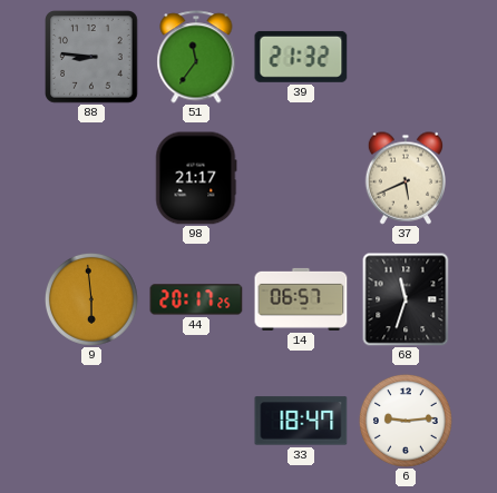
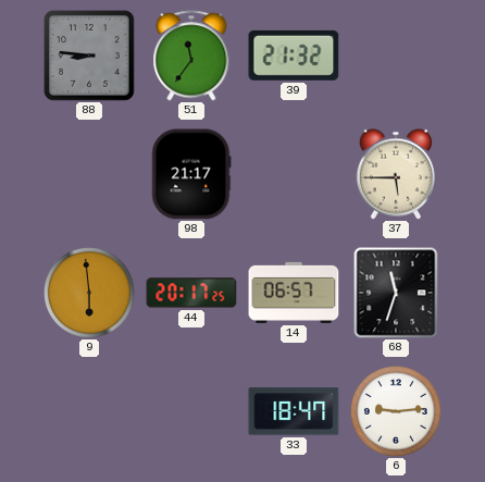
37: 5:41 -> 5:45 (395, 174)
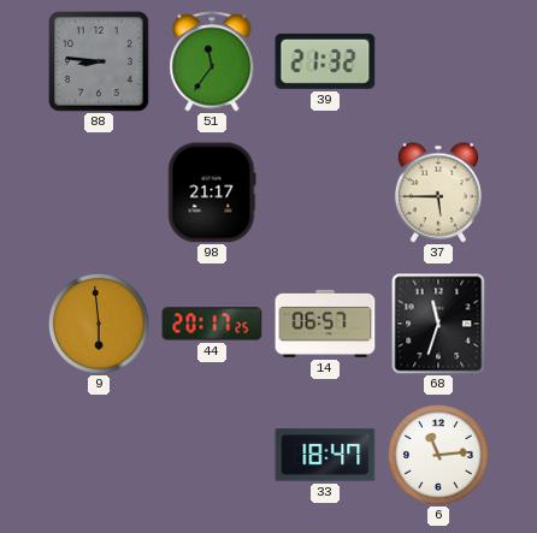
6: 9:14 -> 11:14 (438, 455)
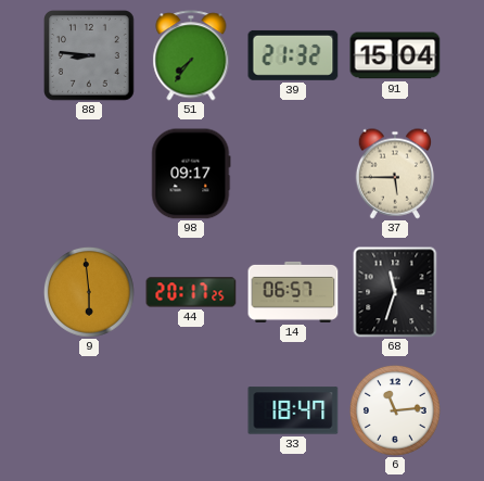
51: 11:36 -> 7:36 (191, 55)
91: none -> 15:04 (395, 55)
98: 21:17 -> 09:17 (191, 174)
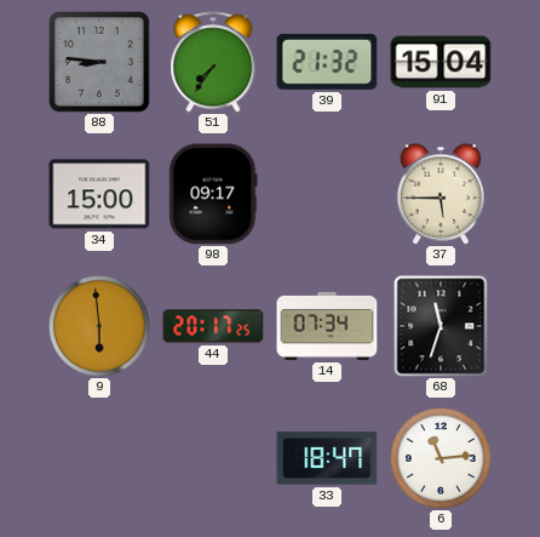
34: none -> 15:00 (99, 194)
14: 06:57 -> 07:34 (327, 326)
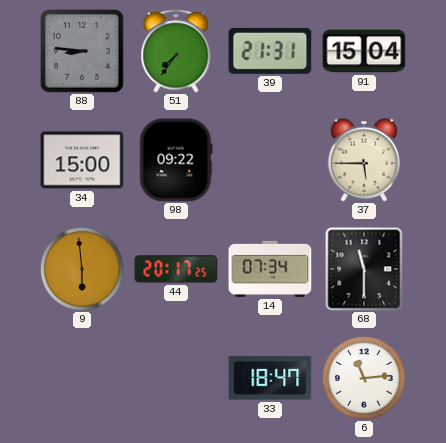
39: 21:32 -> 21:31 (270, 51)
98: 09:17 -> 09:22 (176, 160)
68: 11:33 -> 11:30 (364, 269)
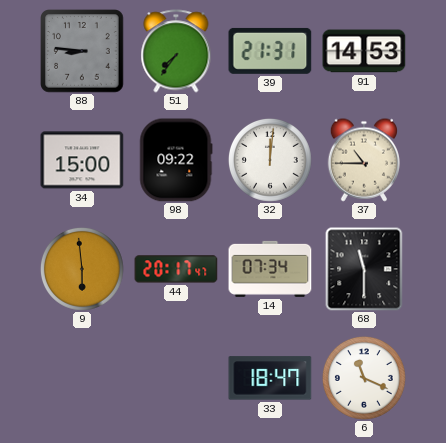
91: 15:04 -> 14:53 (364, 51)
32: none -> 12:01 (270, 160)
37: 5:45 -> 10:45 (363, 160)
44: 20:17:25 -> 20:17:47 (176, 269)
6: 11:14 -> 11:19 (364, 378)
